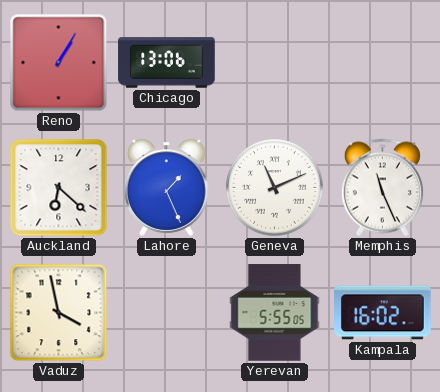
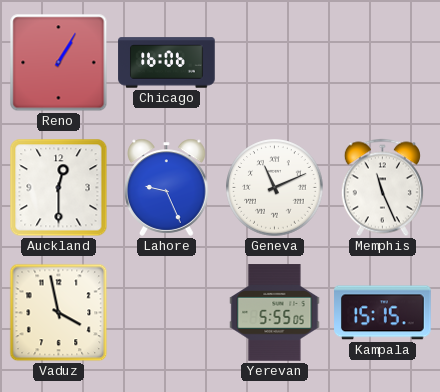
Chicago: 13:06 -> 16:06 (167, 63)
Auckland: 6:22 -> 12:30 (59, 188)
Lahore: 1:26 -> 9:26 (167, 187)
Kampala: 16:02 -> 15:15 (383, 313)
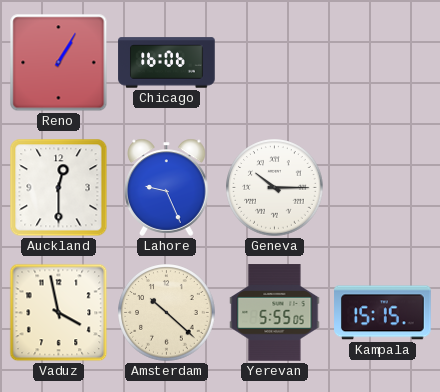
Geneva: 11:11 -> 10:15 (275, 188)
Memphis: 11:26 -> none (382, 188)
Amsterdam: none -> 10:22 (167, 313)
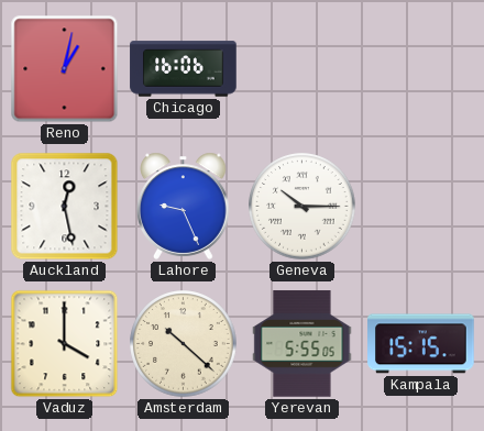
Reno: 1:05 -> 1:02 (65, 69)
Auckland: 12:30 -> 12:28 (65, 207)
Vaduz: 3:58 -> 4:00 (65, 344)
